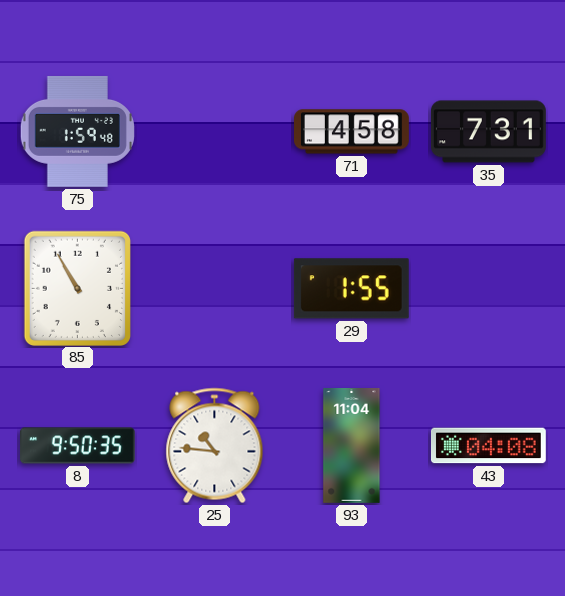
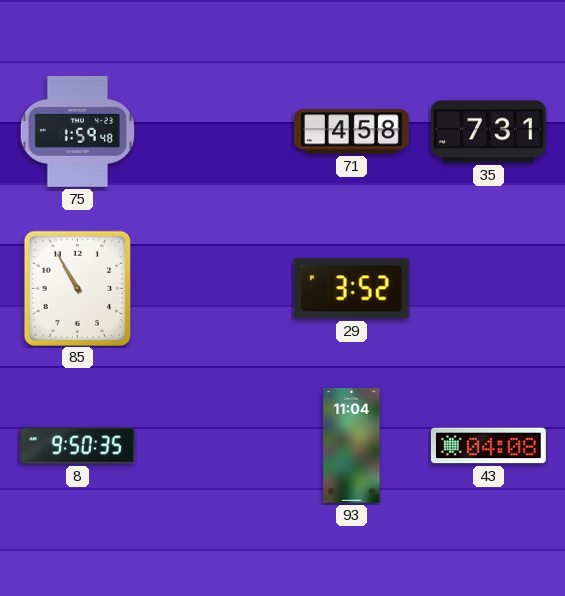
29: 1:55 -> 3:52 (351, 289)
25: 10:46 -> none (215, 446)
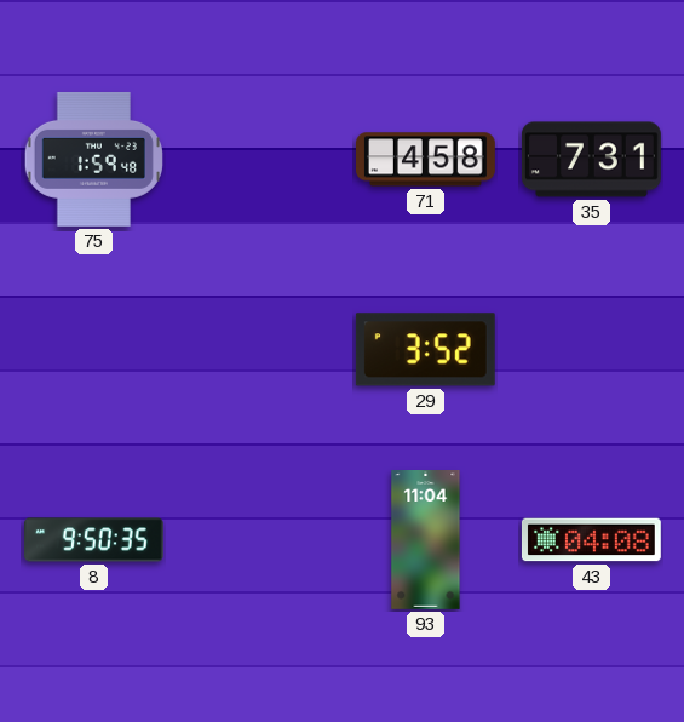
85: 10:55 -> none (77, 288)
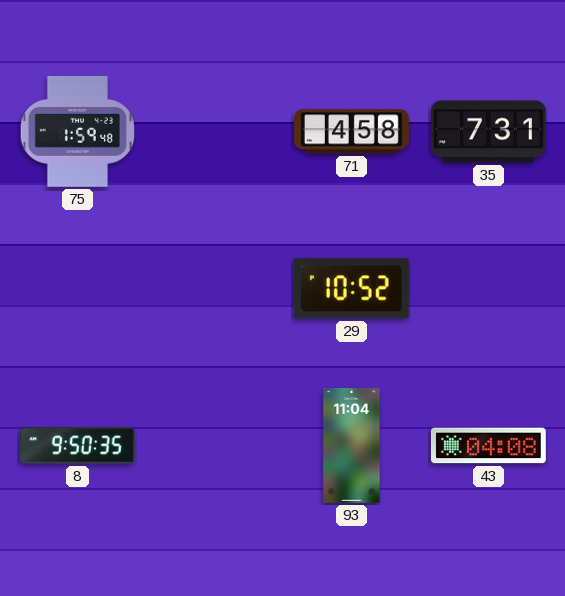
29: 3:52 -> 10:52 (351, 289)
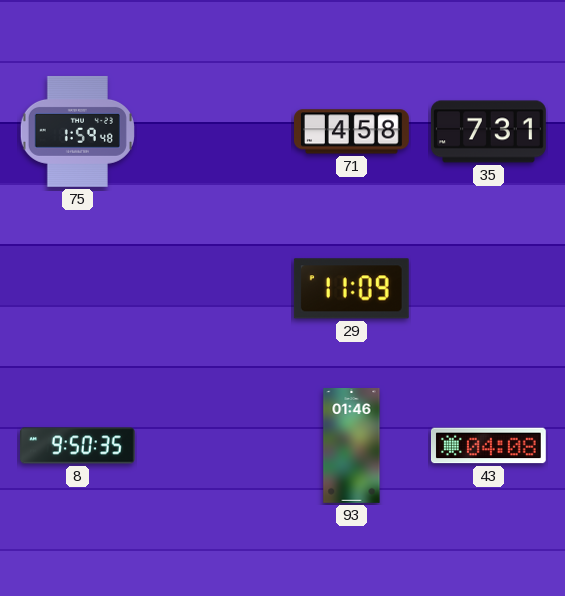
29: 10:52 -> 11:09 (351, 289)
93: 11:04 -> 01:46 (352, 446)
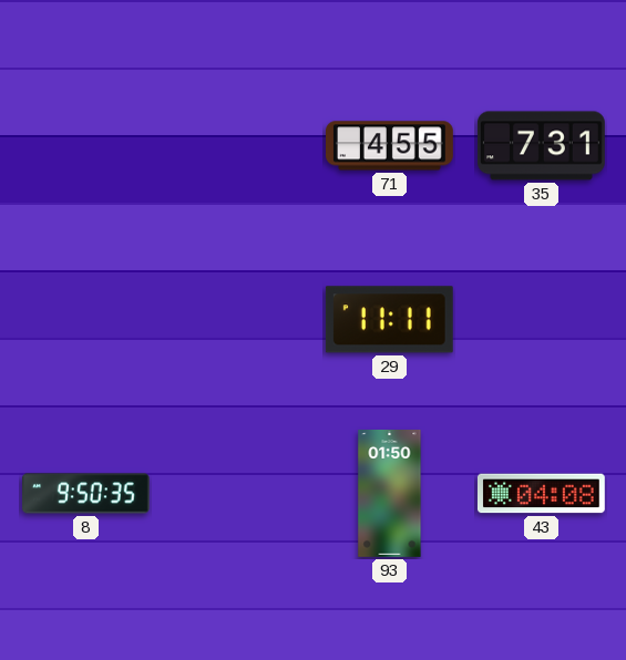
75: 1:59 -> none (77, 131)
71: 4:58 -> 4:55 (390, 146)
29: 11:09 -> 11:11 (389, 320)
93: 01:46 -> 01:50 (390, 494)
